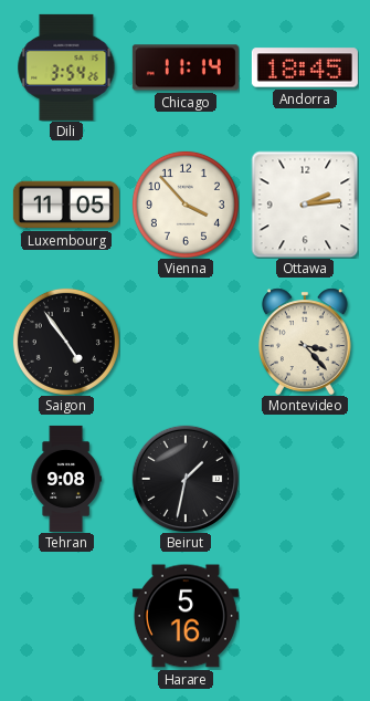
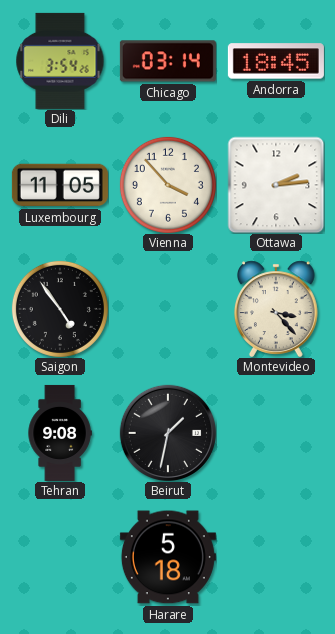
Chicago: 11:14 -> 03:14 (168, 61)
Harare: 5:16 -> 5:18 (168, 557)
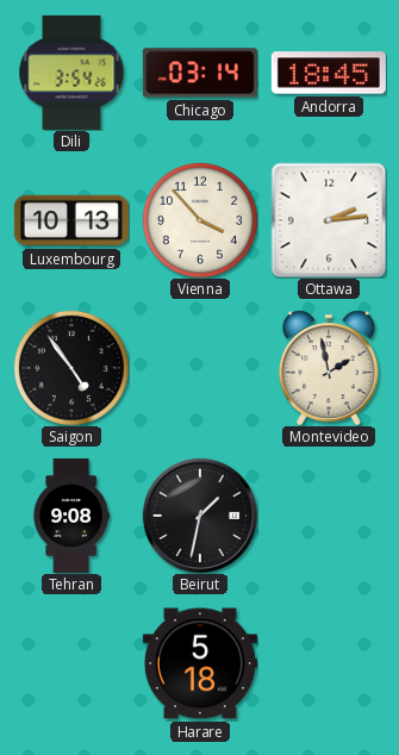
Luxembourg: 11:05 -> 10:13 (71, 220)
Montevideo: 3:23 -> 1:58 (329, 368)
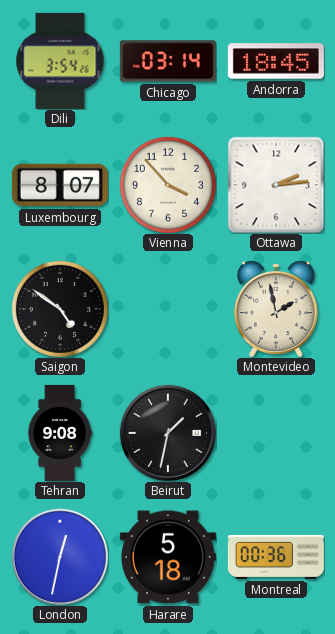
Luxembourg: 10:13 -> 8:07 (60, 185)
Saigon: 4:54 -> 4:51 (60, 309)
London: none -> 12:32 (60, 557)
Montreal: none -> 00:36 (276, 557)
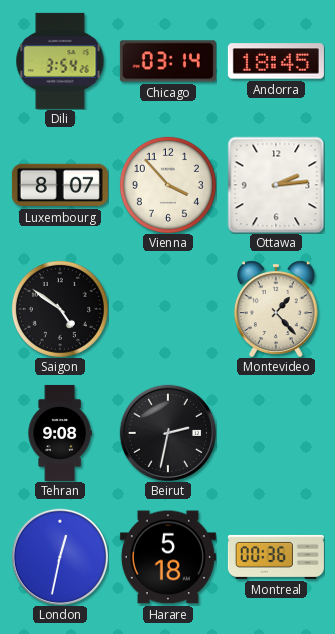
Montevideo: 1:58 -> 1:23 (276, 309)
Beirut: 1:32 -> 2:32 (168, 433)
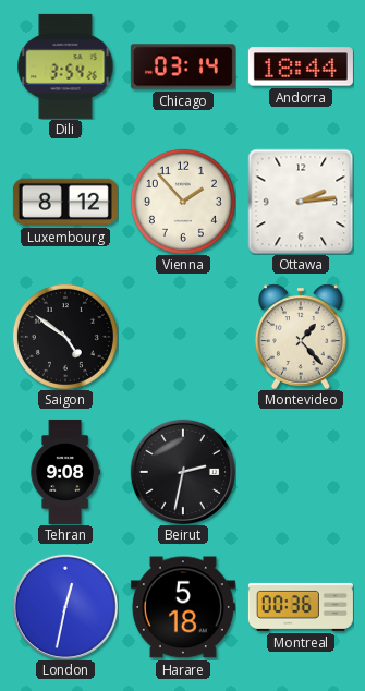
Andorra: 18:45 -> 18:44 (301, 66)
Luxembourg: 8:07 -> 8:12 (65, 202)
Vienna: 3:53 -> 1:53 (183, 202)
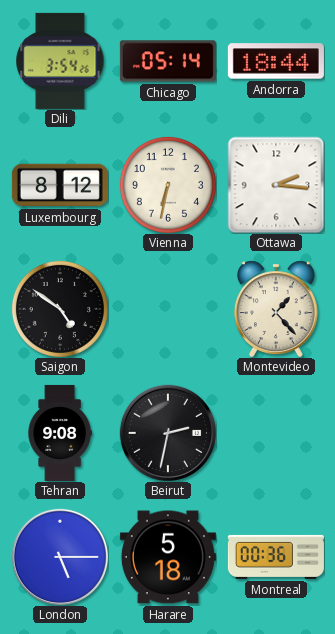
Chicago: 03:14 -> 05:14 (168, 61)
Vienna: 1:53 -> 6:32 (168, 185)
Ottawa: 2:14 -> 2:16 (276, 185)
London: 12:32 -> 5:15 (60, 557)
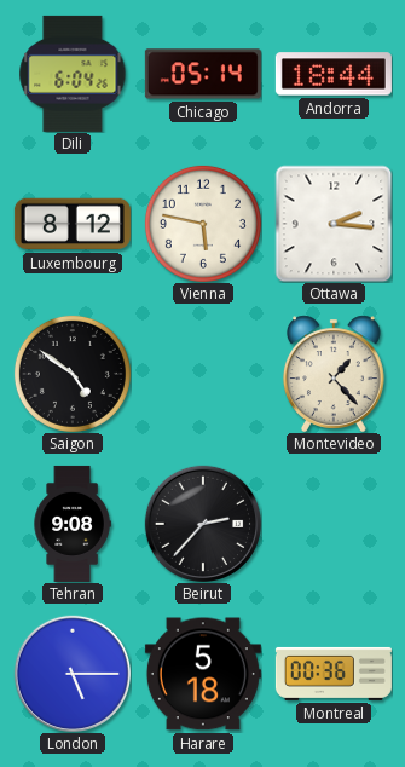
Dili: 3:54 -> 6:04 (73, 74)
Vienna: 6:32 -> 5:47 (203, 224)
Beirut: 2:32 -> 2:37 (203, 524)
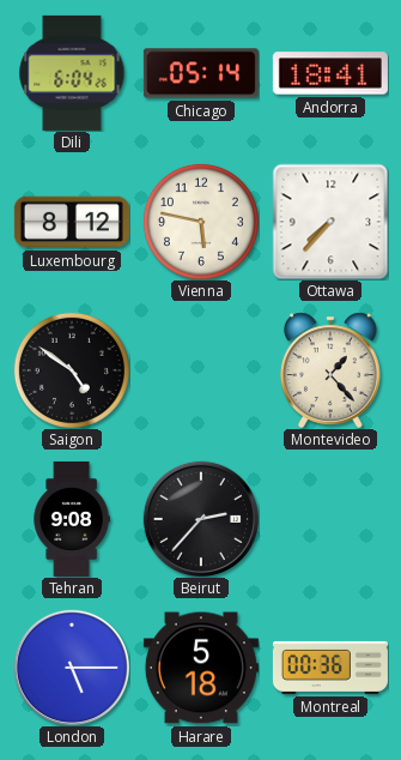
Andorra: 18:44 -> 18:41 (330, 73)
Ottawa: 2:16 -> 7:37 (330, 222)
